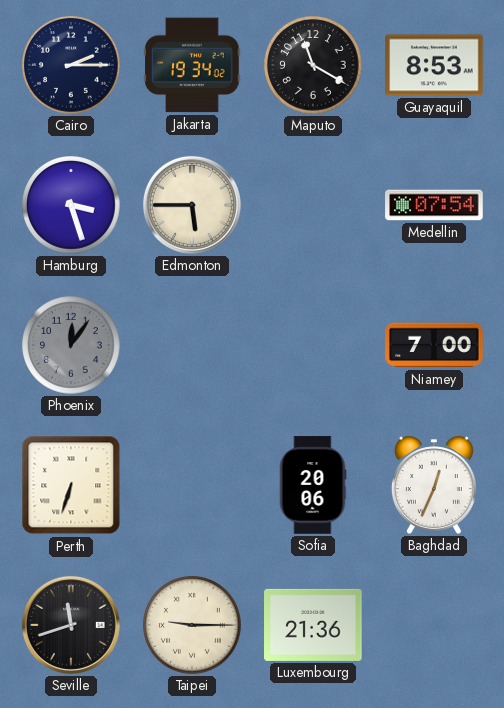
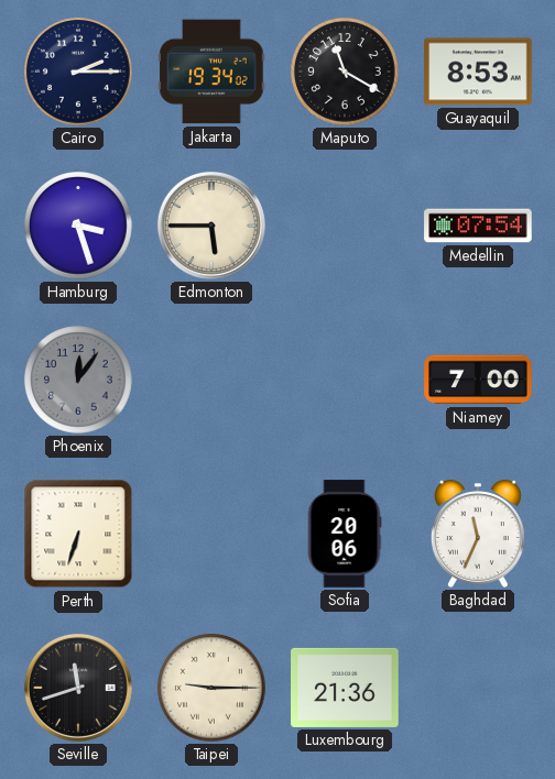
Baghdad: 12:34 -> 11:34 (478, 534)
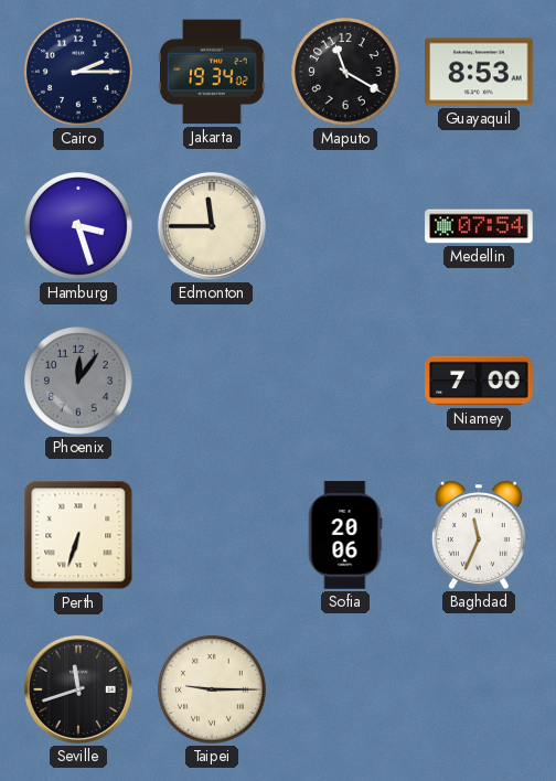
Edmonton: 5:45 -> 11:45 (212, 226)
Luxembourg: 21:36 -> none (345, 688)
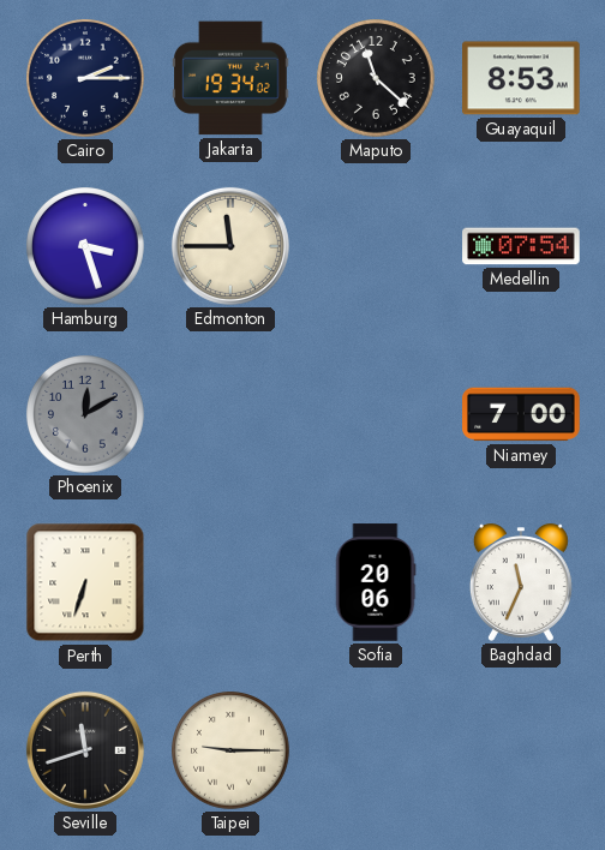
Maputo: 11:20 -> 11:22 (377, 79)
Phoenix: 12:06 -> 12:10 (86, 415)
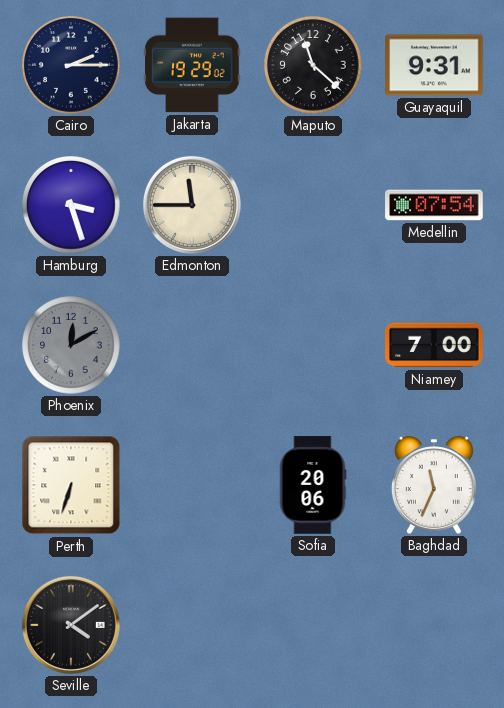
Jakarta: 19:34 -> 19:29 (192, 65)
Guayaquil: 8:53 -> 9:31 (434, 65)
Seville: 11:42 -> 4:09 (71, 625)
Taipei: 9:15 -> none (232, 752)
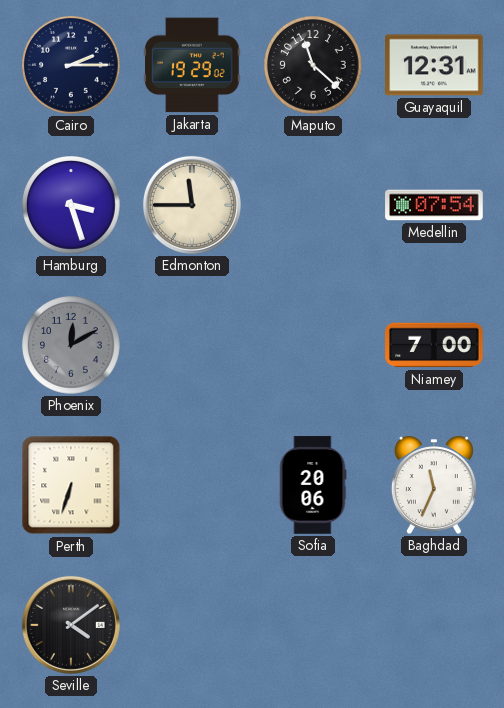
Guayaquil: 9:31 -> 12:31 (434, 65)
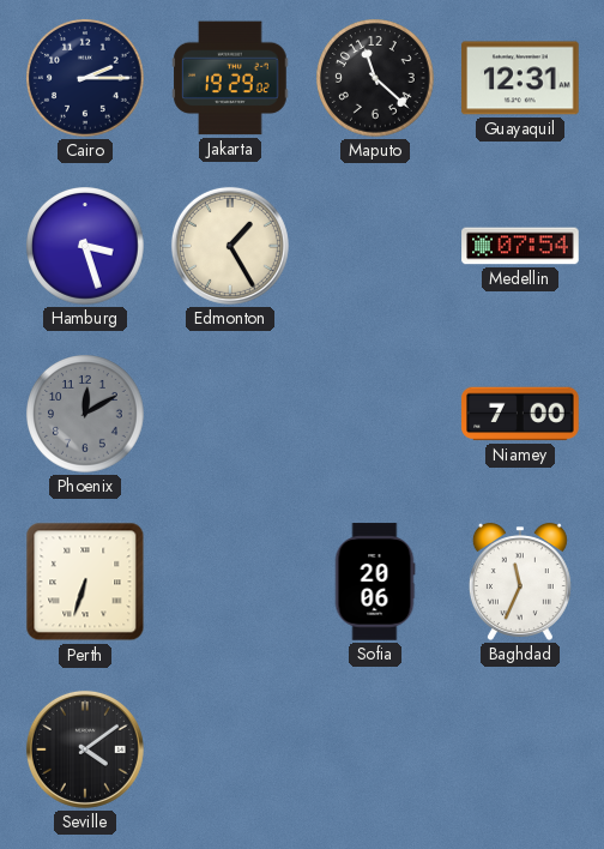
Edmonton: 11:45 -> 1:25 (230, 246)
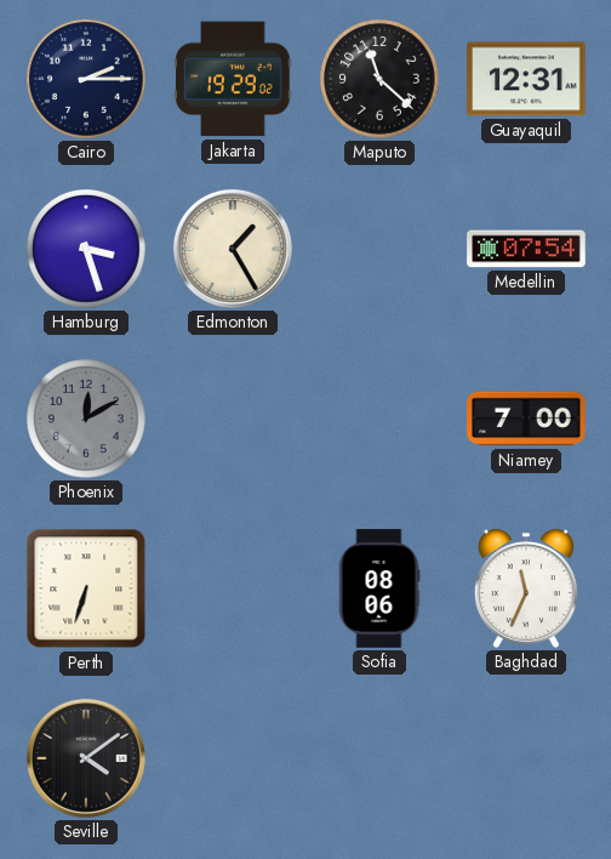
Sofia: 20:06 -> 08:06 (379, 588)
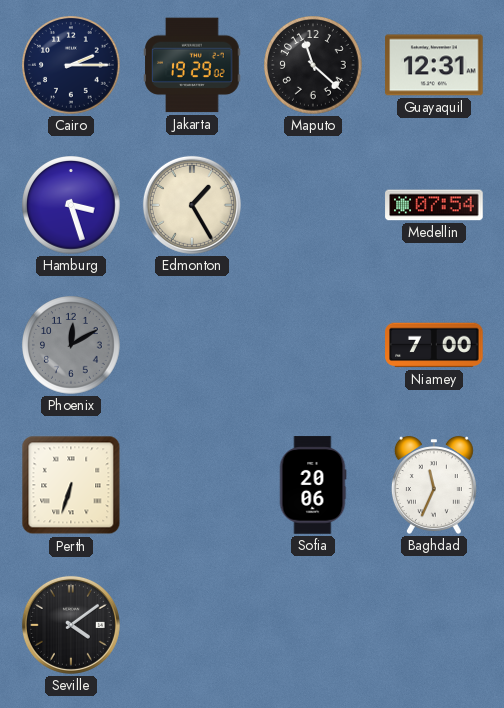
Sofia: 08:06 -> 20:06 (313, 485)
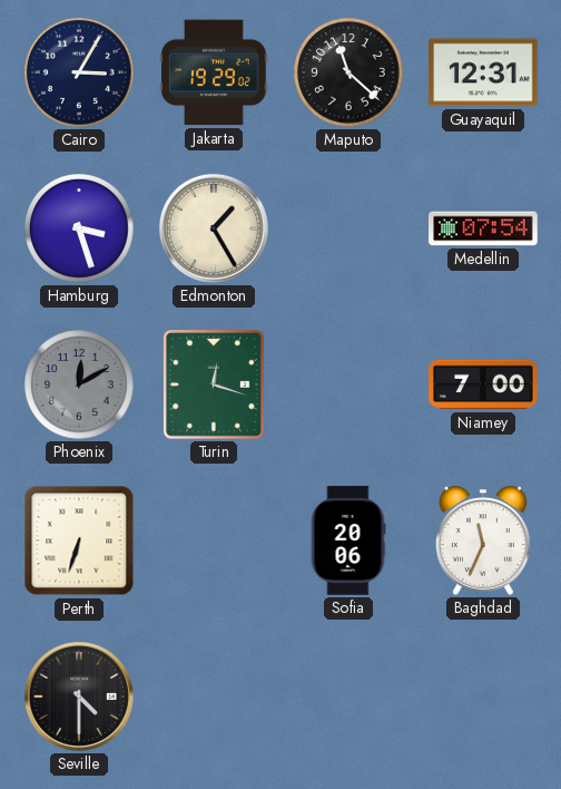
Cairo: 2:15 -> 3:05 (80, 74)
Turin: none -> 12:18 (214, 384)
Seville: 4:09 -> 4:30 (79, 697)
